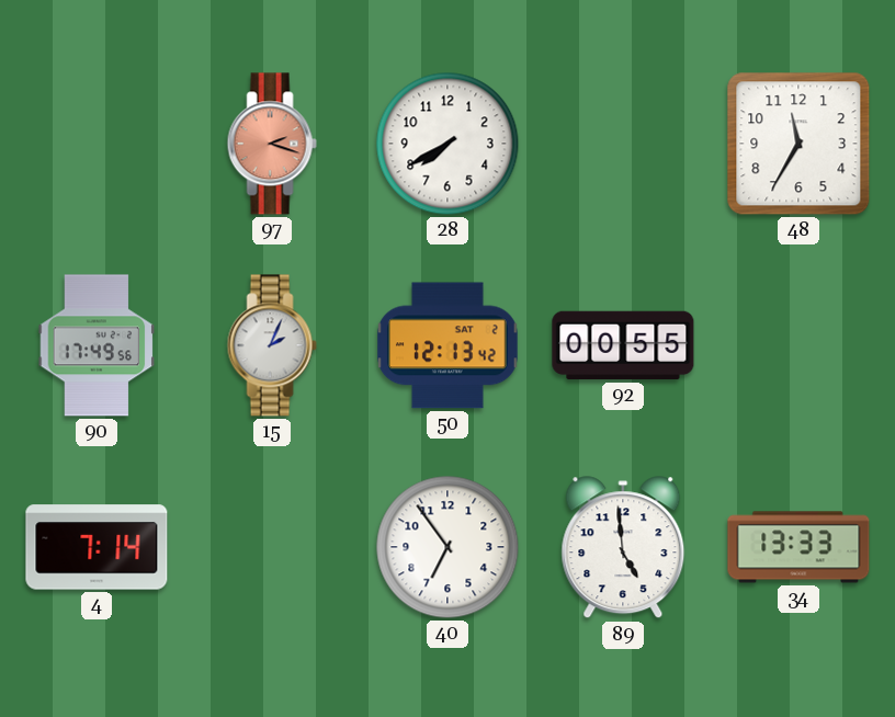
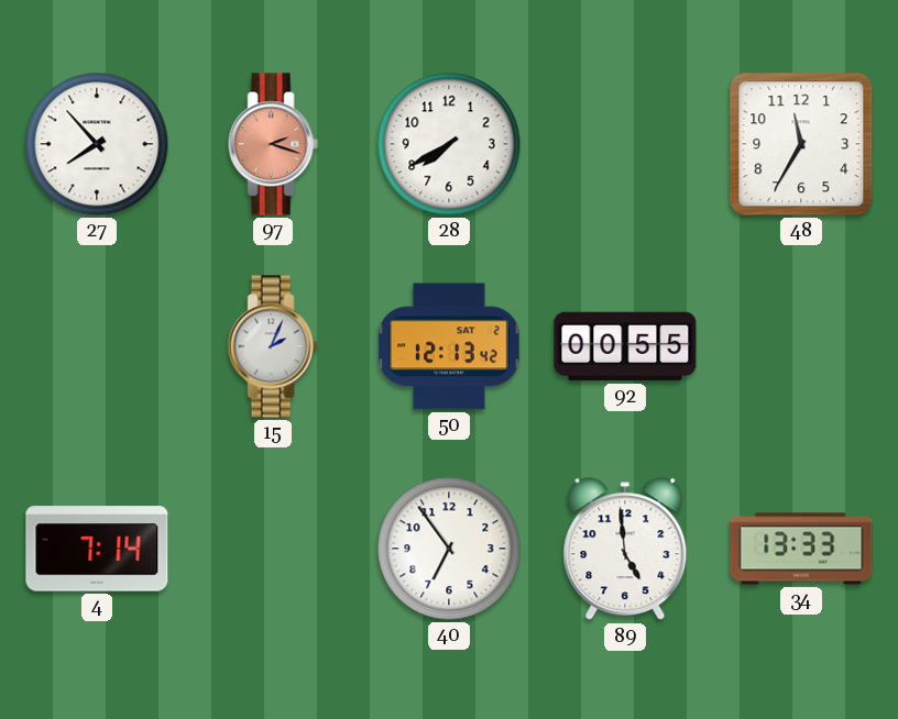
27: none -> 7:53 (97, 144)
90: 17:49 -> none (97, 345)
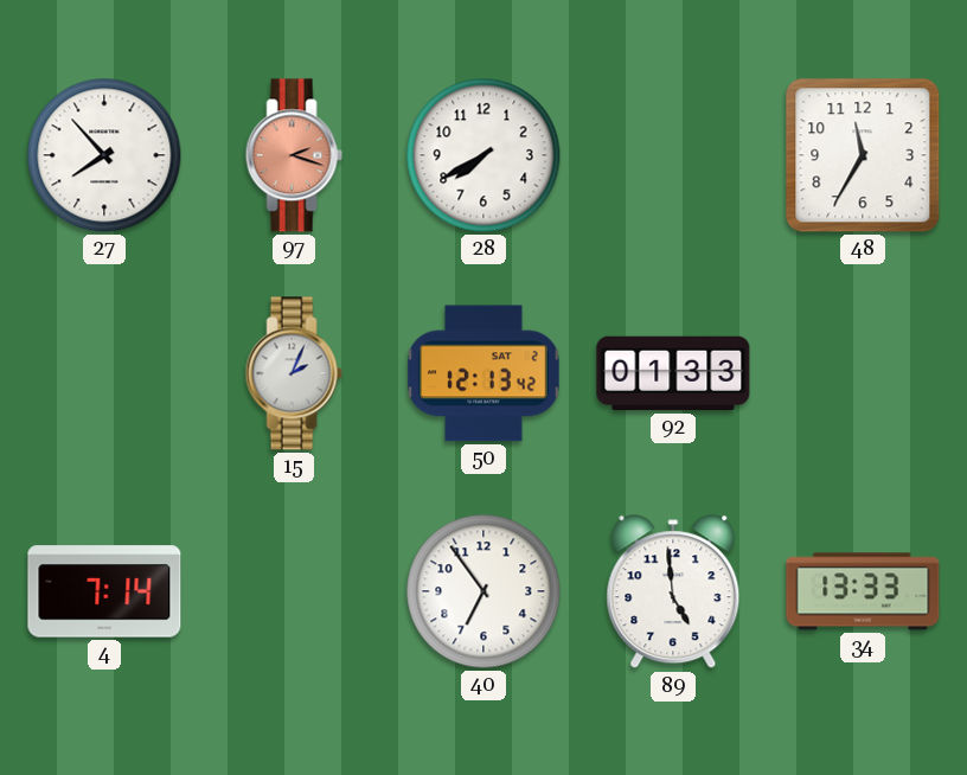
92: 00:55 -> 01:33 (673, 373)
